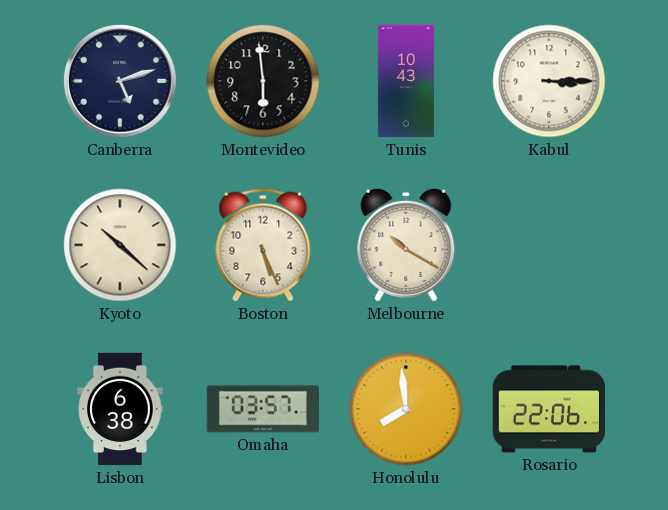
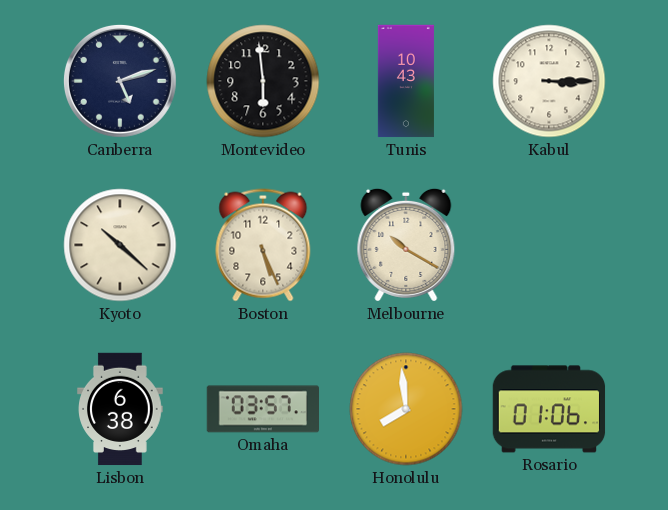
Rosario: 22:06 -> 01:06 (549, 409)
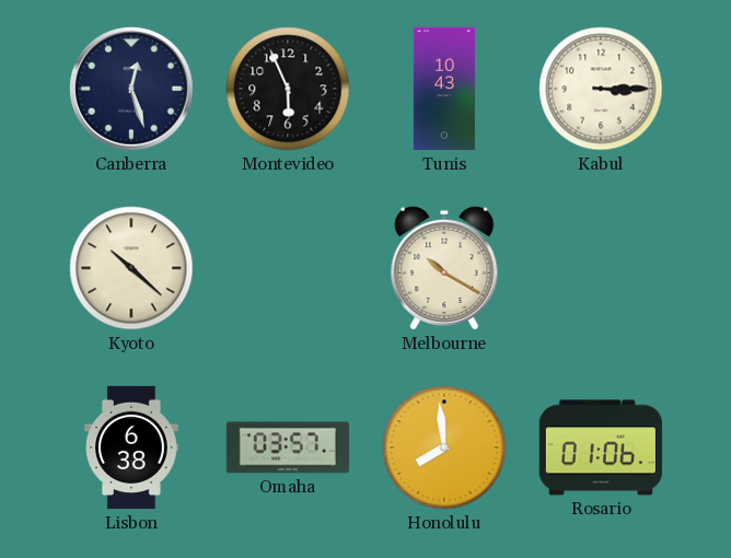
Canberra: 5:12 -> 12:27 (132, 90)
Montevideo: 5:59 -> 5:56 (288, 89)
Boston: 5:26 -> none (263, 245)
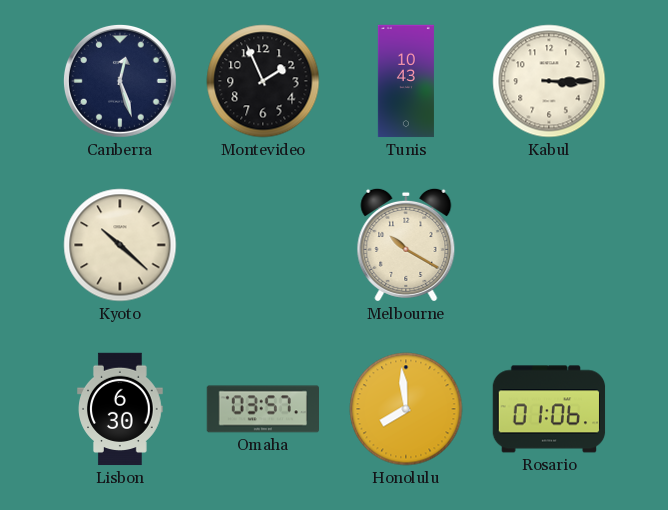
Montevideo: 5:56 -> 1:56 (263, 81)
Lisbon: 6:38 -> 6:30 (120, 409)
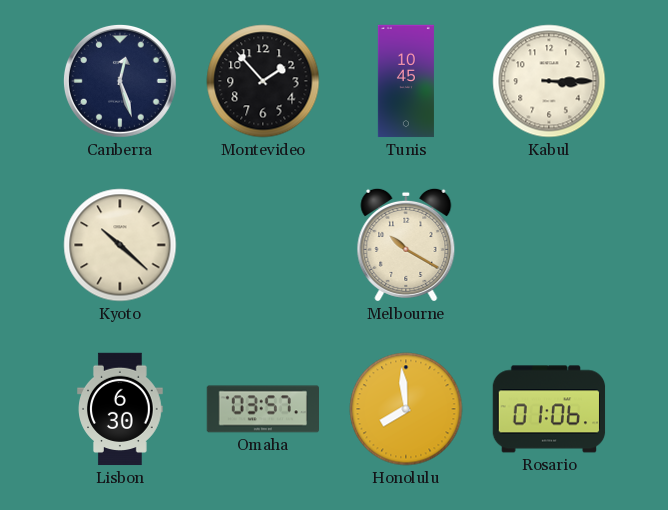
Montevideo: 1:56 -> 1:53 (263, 81)
Tunis: 10:43 -> 10:45 (406, 81)
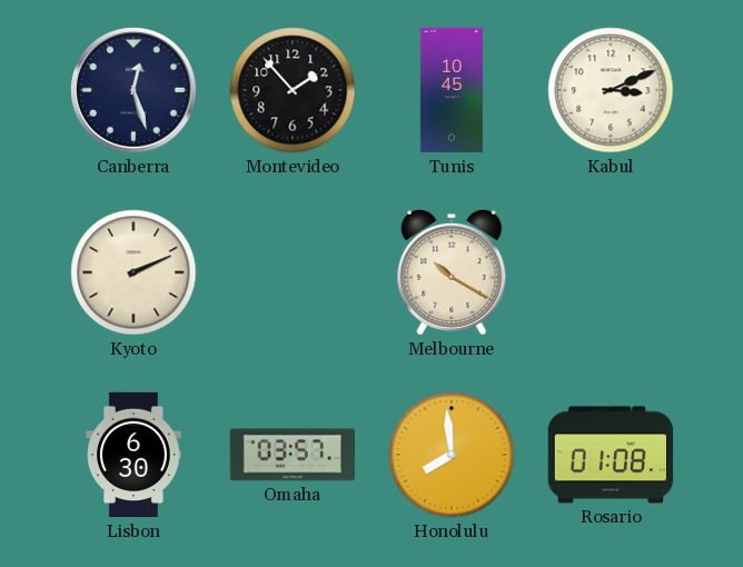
Kabul: 3:15 -> 3:11 (611, 90)
Kyoto: 10:22 -> 2:11 (133, 272)
Rosario: 01:06 -> 01:08 (611, 455)
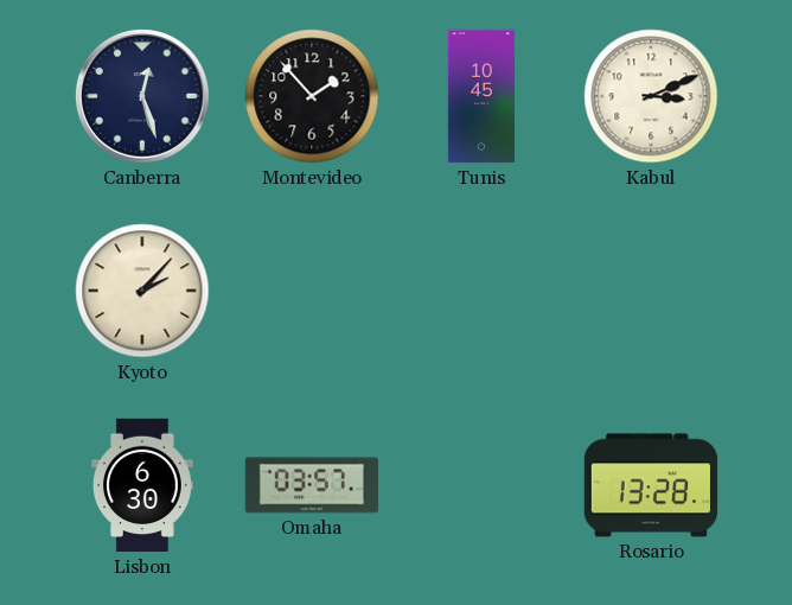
Kyoto: 2:11 -> 2:07 (142, 291)
Melbourne: 10:20 -> none (452, 272)
Honolulu: 7:59 -> none (452, 455)
Rosario: 01:08 -> 13:28 (651, 485)
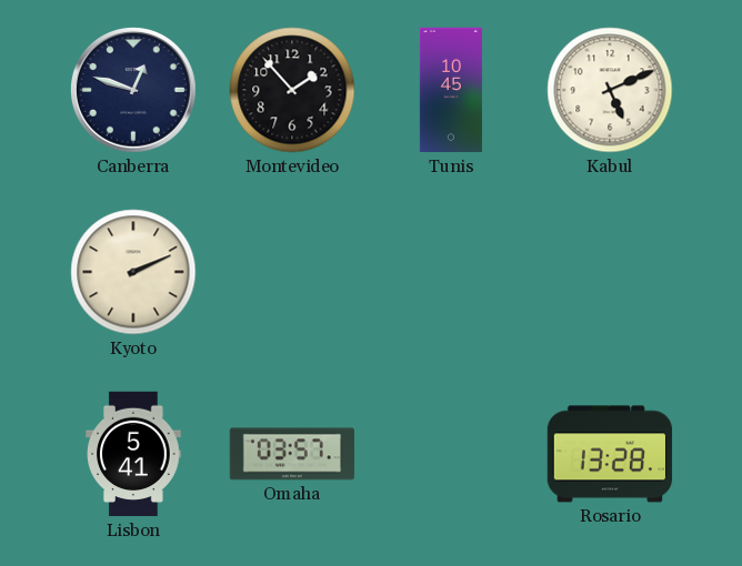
Canberra: 12:27 -> 12:48 (134, 91)
Kabul: 3:11 -> 5:11 (610, 90)
Kyoto: 2:07 -> 2:11 (133, 272)
Lisbon: 6:30 -> 5:41 (133, 454)
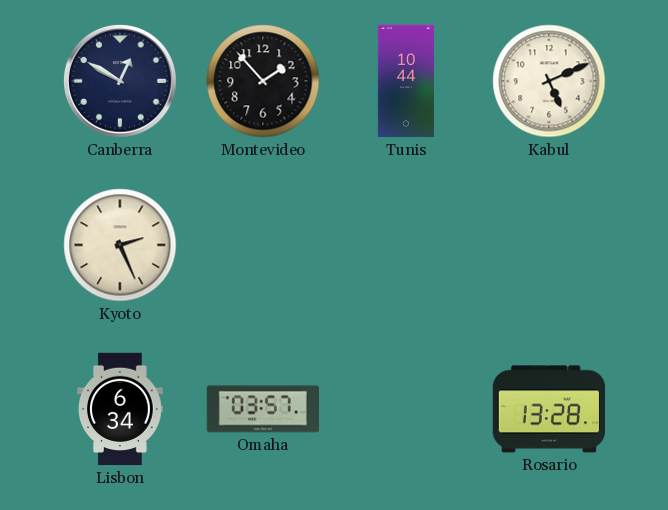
Canberra: 12:48 -> 12:50 (121, 82)
Tunis: 10:45 -> 10:44 (406, 81)
Kyoto: 2:11 -> 2:26 (120, 245)
Lisbon: 5:41 -> 6:34 (120, 409)
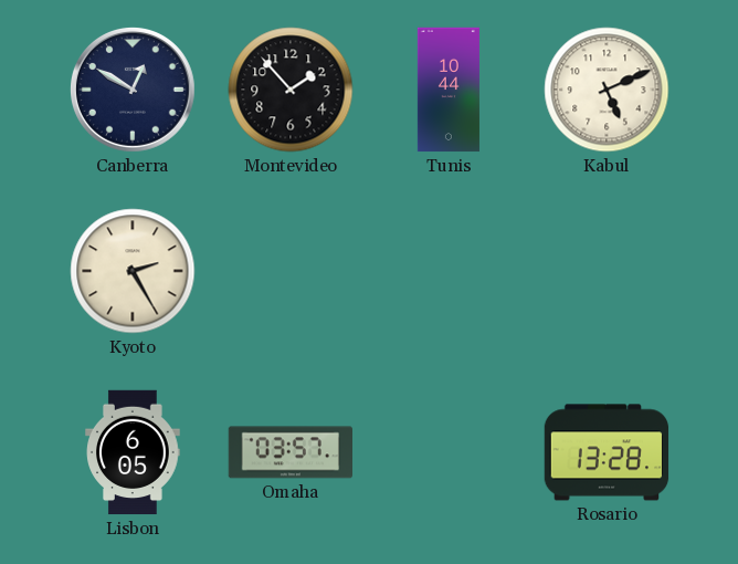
Kyoto: 2:26 -> 2:25 (133, 271)
Lisbon: 6:34 -> 6:05 (133, 452)
